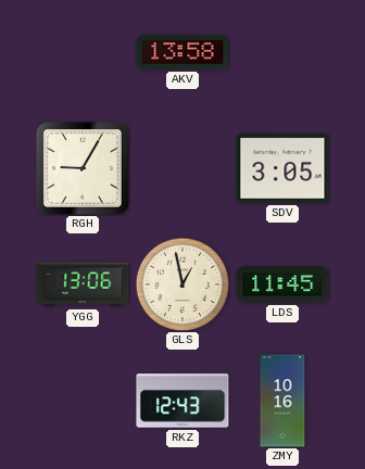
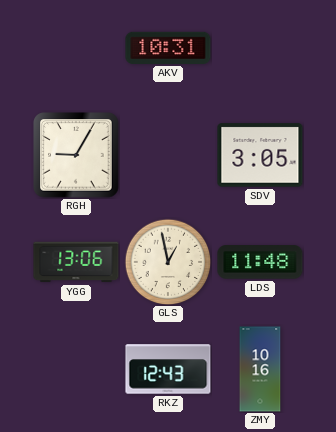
AKV: 13:58 -> 10:31 (168, 48)
LDS: 11:45 -> 11:48 (260, 262)
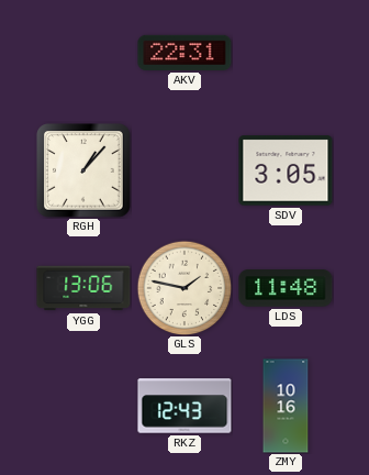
AKV: 10:31 -> 22:31 (185, 53)
RGH: 9:05 -> 1:07 (83, 170)
GLS: 12:58 -> 1:47 (185, 288)
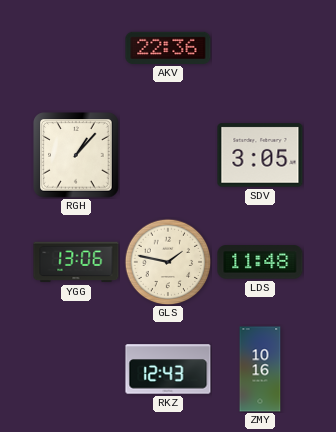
AKV: 22:31 -> 22:36 (168, 48)
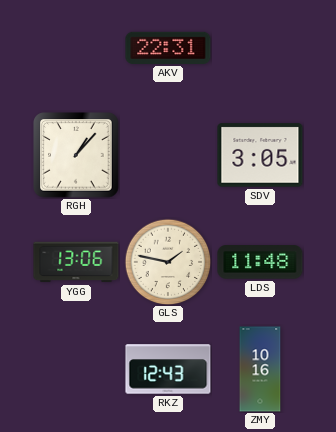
AKV: 22:36 -> 22:31 (168, 48)
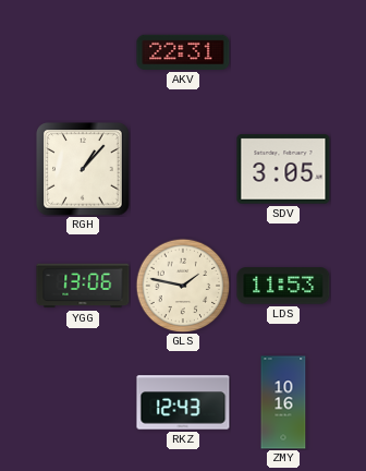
LDS: 11:48 -> 11:53 (283, 286)
